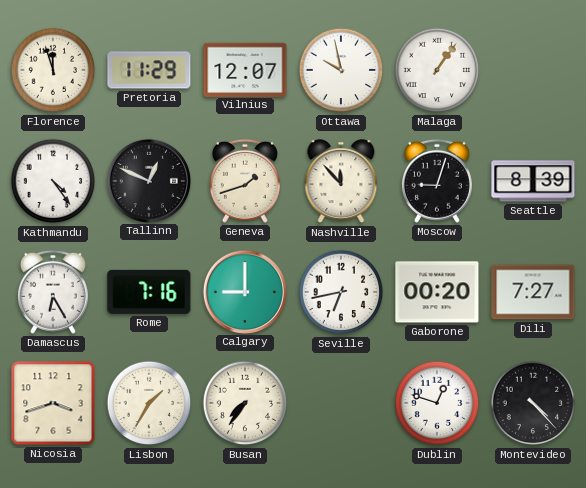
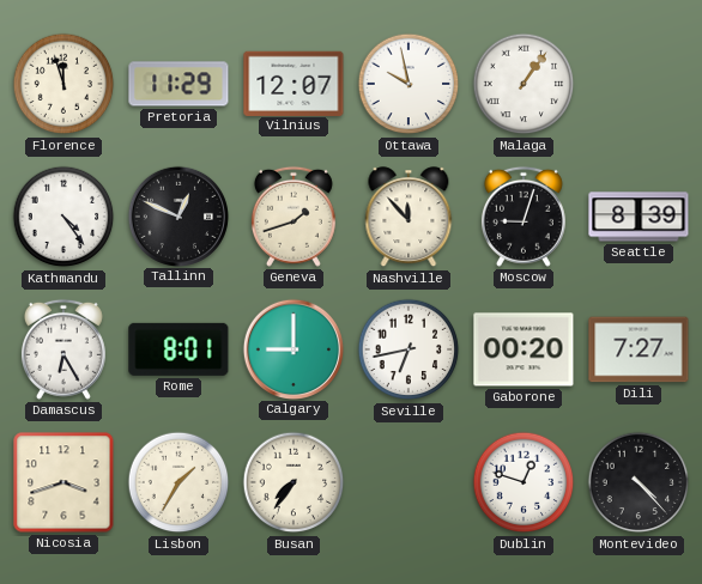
Rome: 7:16 -> 8:01 (178, 349)
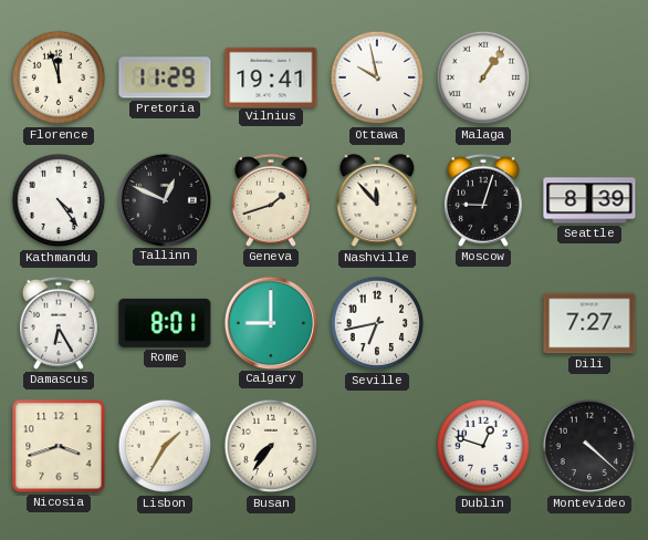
Vilnius: 12:07 -> 19:41 (271, 76)
Gaborone: 00:20 -> none (524, 349)
Montevideo: 4:23 -> 4:22 (589, 446)
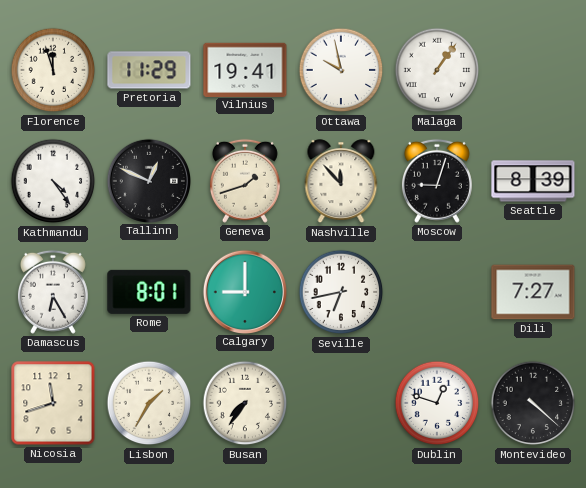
Nicosia: 3:42 -> 11:42 (53, 403)
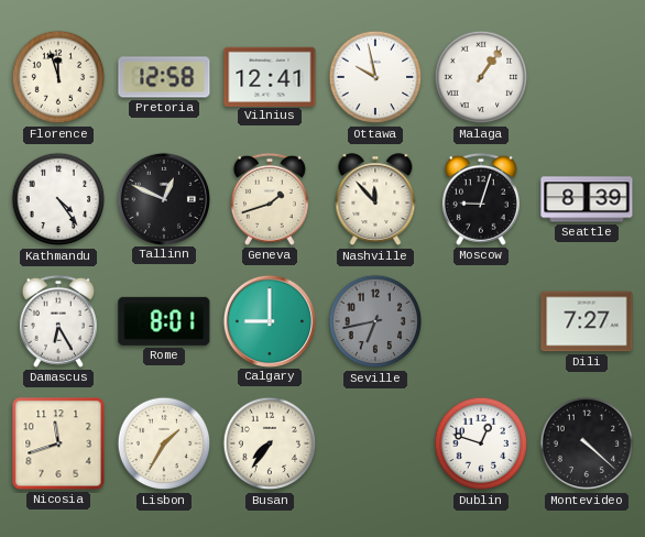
Pretoria: 11:29 -> 12:58 (164, 77)
Vilnius: 19:41 -> 12:41 (270, 76)
Seville dial: white -> grey (375, 321)
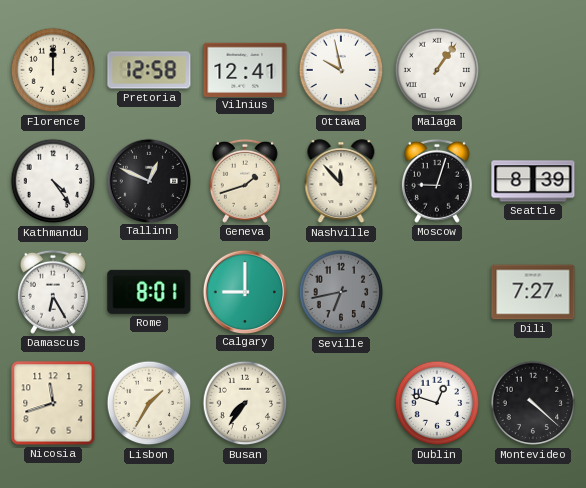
Florence: 11:57 -> 12:00 (53, 70)
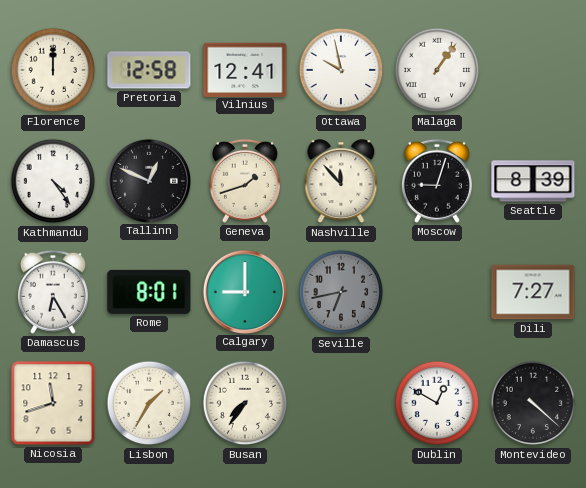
Dublin: 12:48 -> 12:50 (437, 403)
